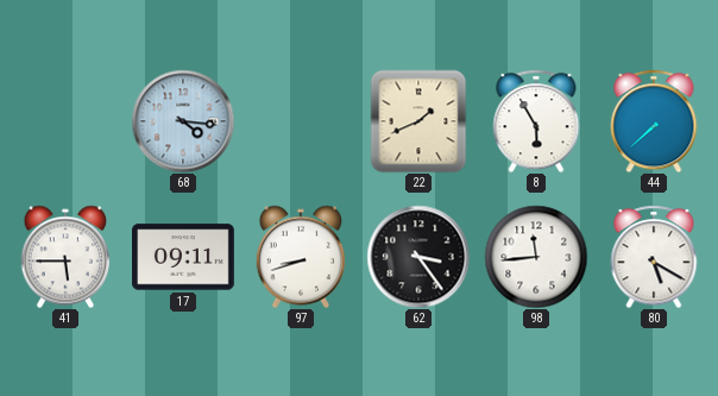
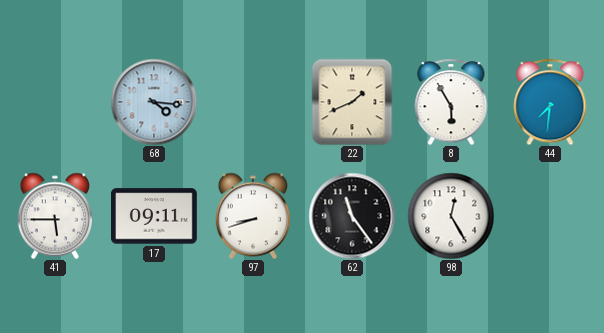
44: 7:38 -> 7:31 (550, 102)
62: 3:24 -> 11:24 (352, 216)
98: 11:44 -> 12:25 (451, 216)
80: 5:20 -> none (654, 257)
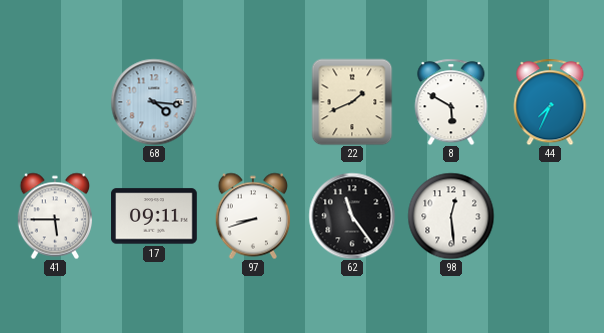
8: 5:55 -> 5:50 (451, 102)
44: 7:31 -> 7:34 (550, 102)
98: 12:25 -> 12:29 (451, 216)
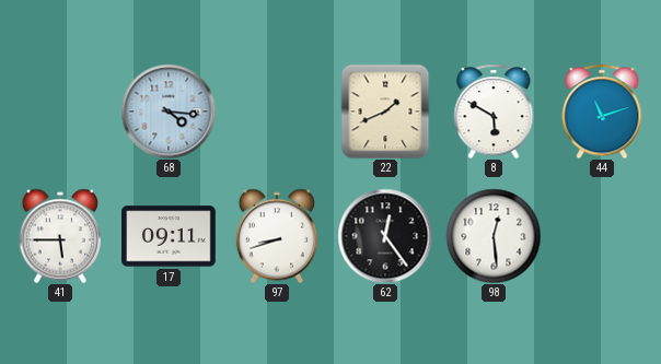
44: 7:34 -> 11:12 (602, 111)
62: 11:24 -> 12:24 (385, 236)
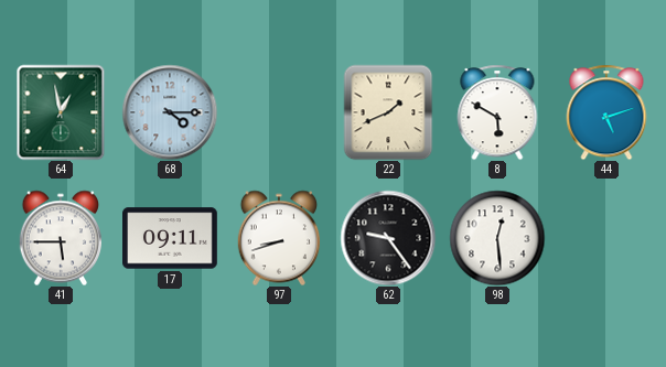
64: none -> 12:58 (61, 112)
68: 4:16 -> 4:15 (170, 112)
44: 11:12 -> 5:12 (606, 112)
62: 12:24 -> 9:24 (388, 238)
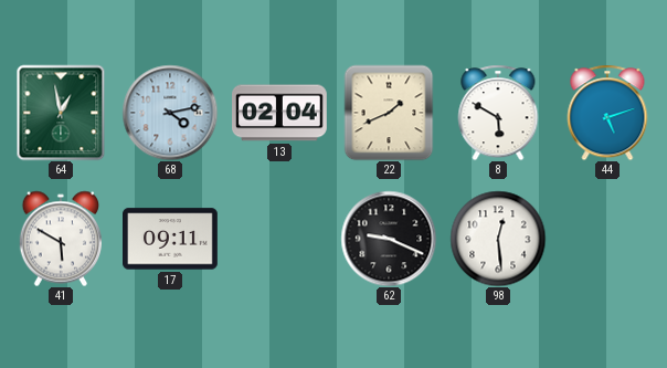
68: 4:15 -> 4:13 (170, 113)
13: none -> 02:04 (280, 113)
41: 5:45 -> 5:50 (60, 239)
97: 8:42 -> none (278, 238)
62: 9:24 -> 9:19 (389, 239)
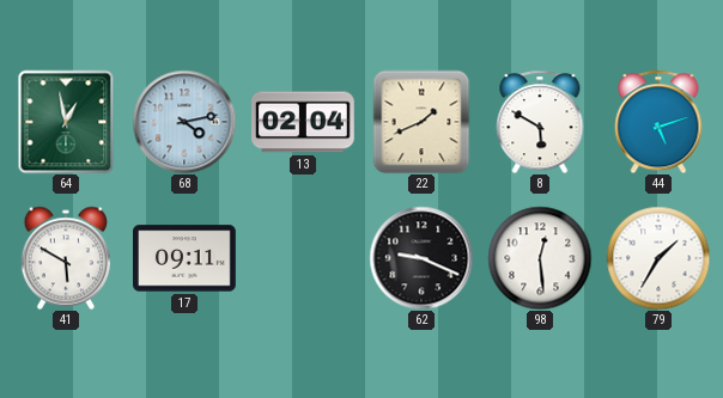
79: none -> 1:35 (658, 258)
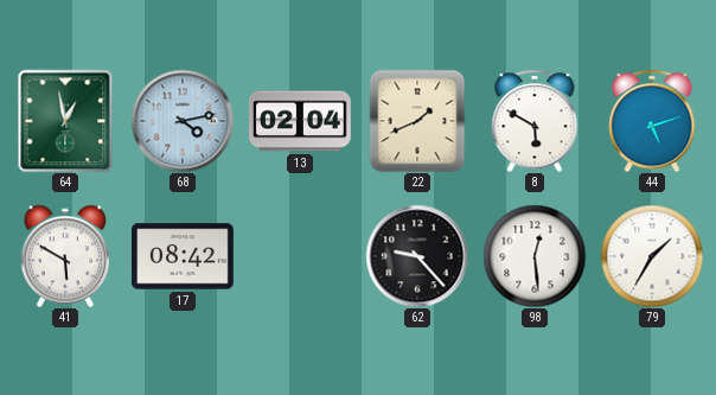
17: 09:11 -> 08:42 (184, 256)
62: 9:19 -> 9:23 (417, 256)
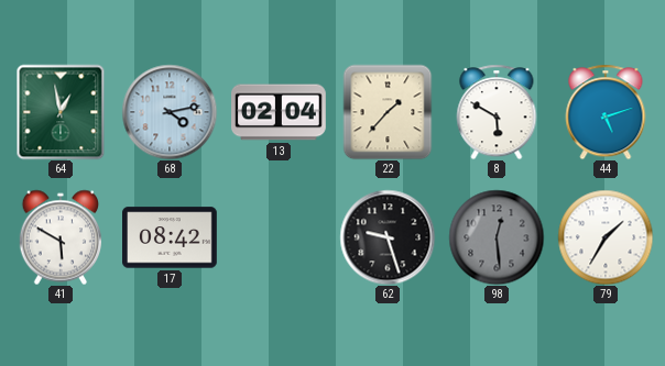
22: 1:41 -> 1:37 (388, 112)
62: 9:23 -> 9:27 (388, 237)
98 dial: white -> grey (497, 237)
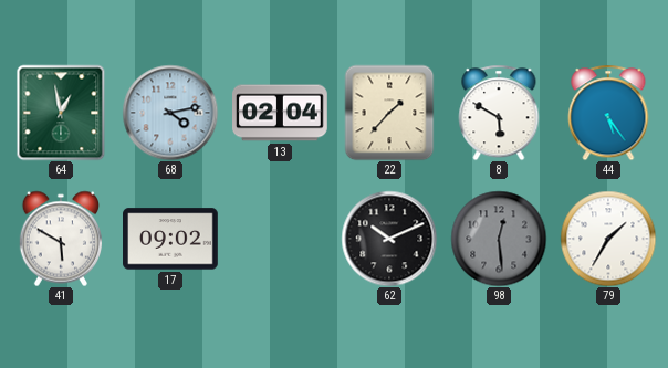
44: 5:12 -> 5:24 (608, 113)
17: 08:42 -> 09:02 (171, 239)
62: 9:27 -> 10:11 (389, 239)
